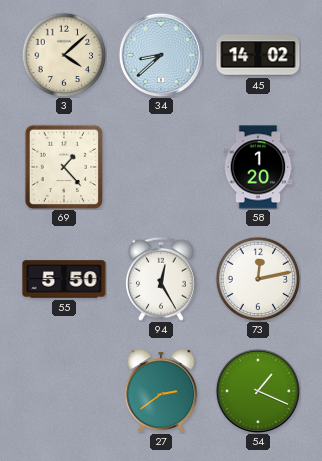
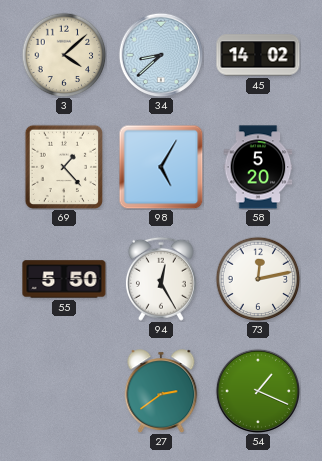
98: none -> 5:05 (161, 167)
58: 1:20 -> 5:20 (258, 167)
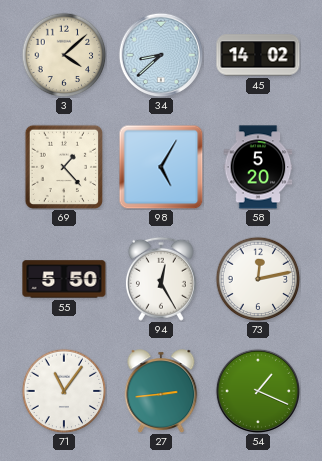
71: none -> 11:06 (64, 391)
27: 2:39 -> 2:44 (161, 391)
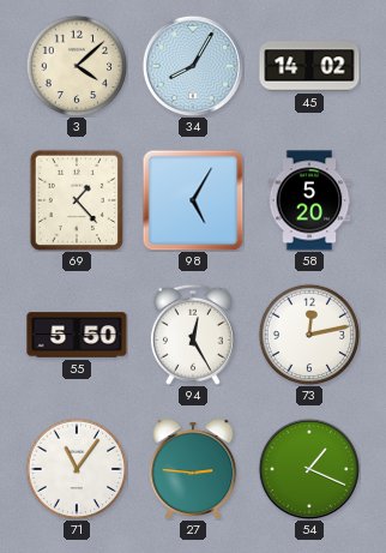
34: 8:38 -> 8:05 (192, 65)
27: 2:44 -> 2:46 (193, 469)
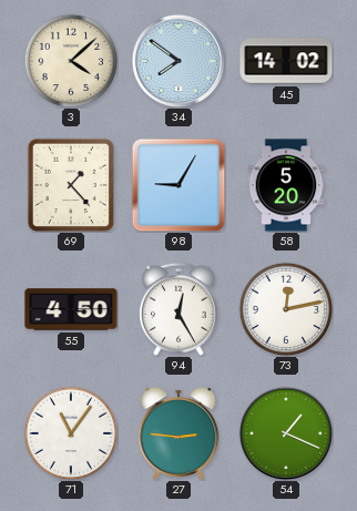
34: 8:05 -> 7:51 (177, 60)
98: 5:05 -> 9:05 (178, 185)
55: 5:50 -> 4:50 (71, 309)
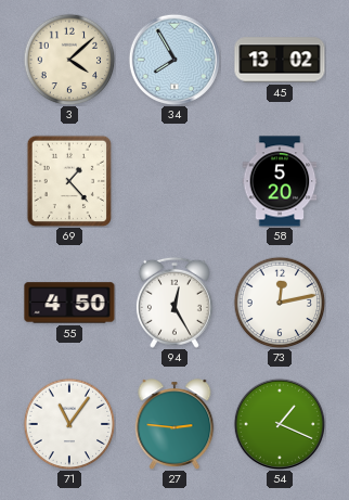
34: 7:51 -> 7:55 (173, 59)
45: 14:02 -> 13:02 (280, 60)
98: 9:05 -> none (178, 185)
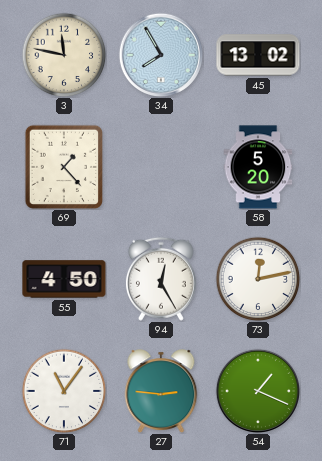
3: 4:08 -> 11:47 (64, 55)
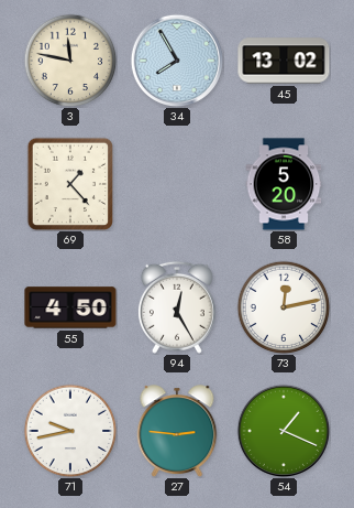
71: 11:06 -> 9:43 (70, 431)
